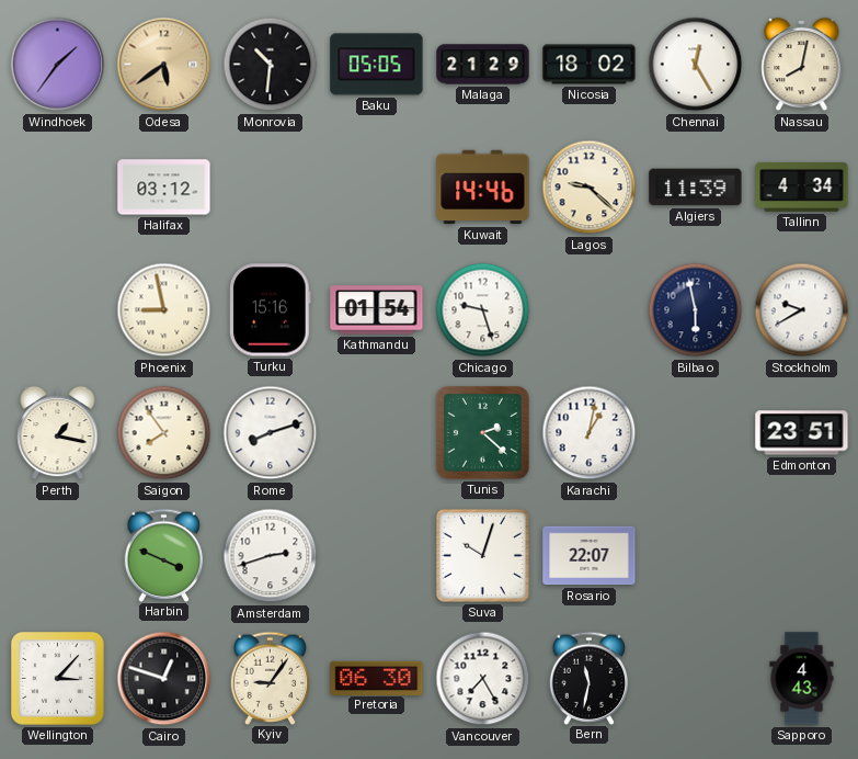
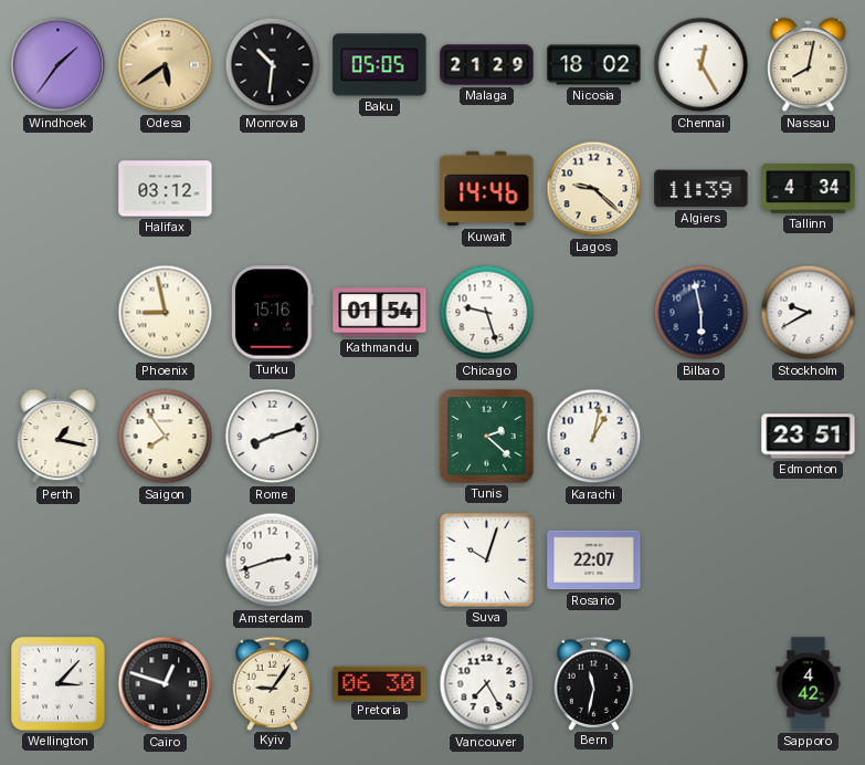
Harbin: 3:49 -> none (164, 555)
Sapporo: 4:43 -> 4:42 (809, 684)
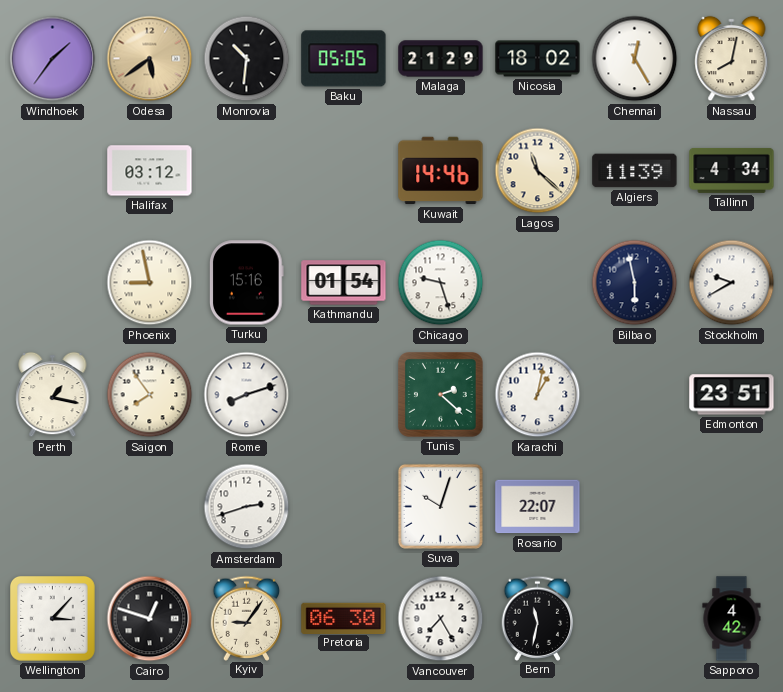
Lagos: 9:22 -> 11:22 (538, 171)
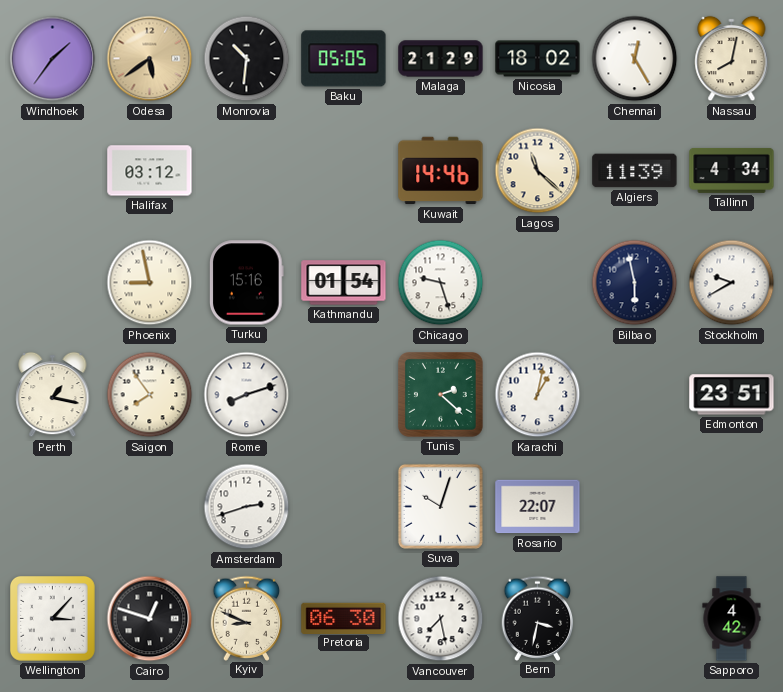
Kyiv: 9:06 -> 8:49 (247, 618)
Vancouver: 7:25 -> 7:28 (441, 619)
Bern: 11:32 -> 3:32 (538, 618)
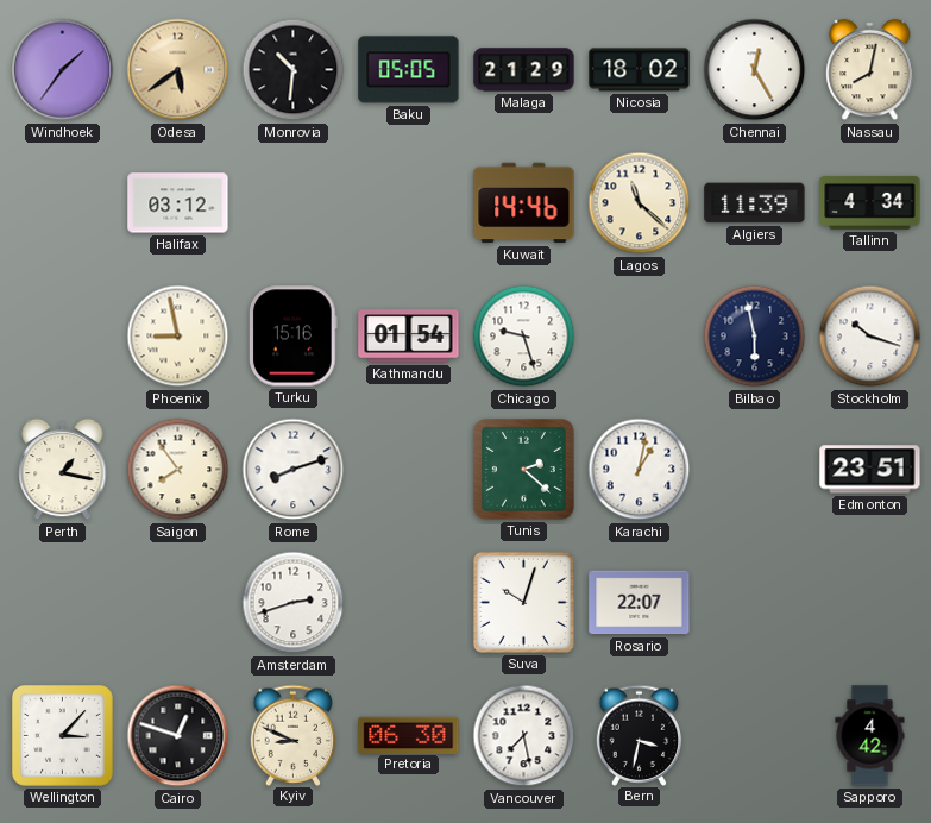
Stockholm: 9:40 -> 10:18 (870, 337)
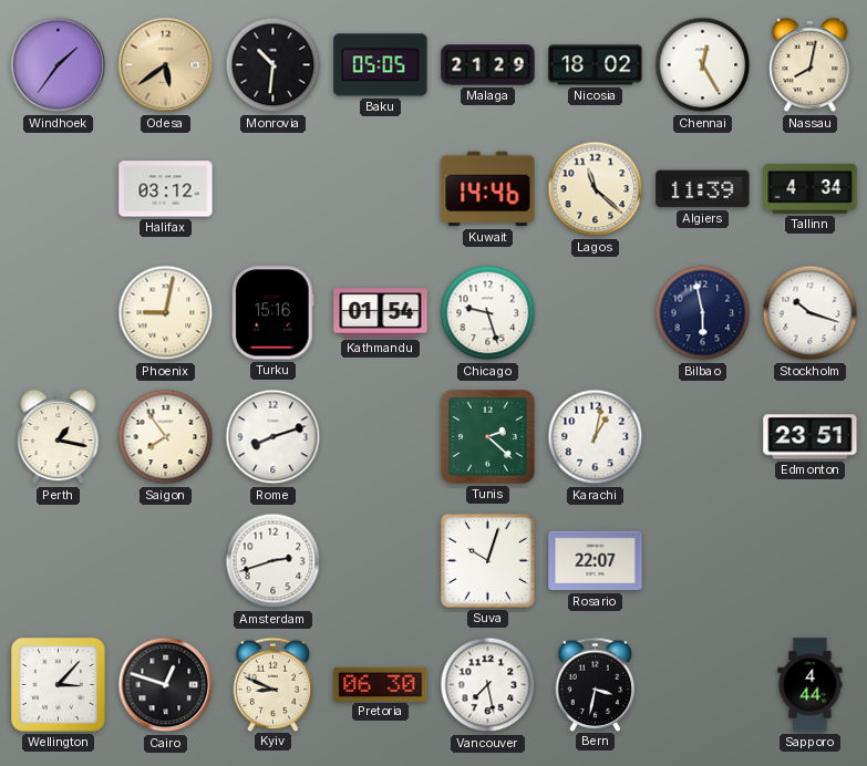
Phoenix: 8:58 -> 9:02 (166, 313)
Sapporo: 4:42 -> 4:44 (811, 685)
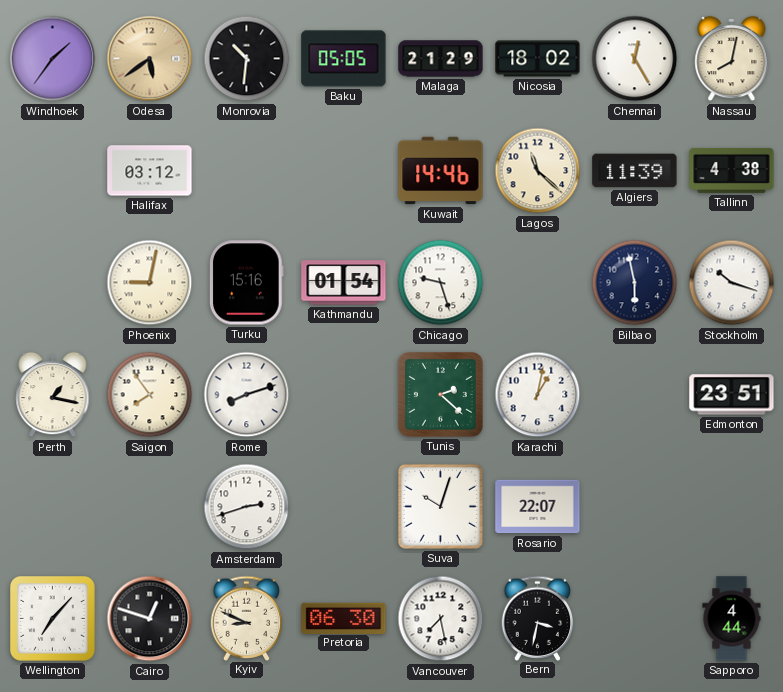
Tallinn: 4:34 -> 4:38 (732, 170)
Wellington: 3:07 -> 7:07 (53, 619)
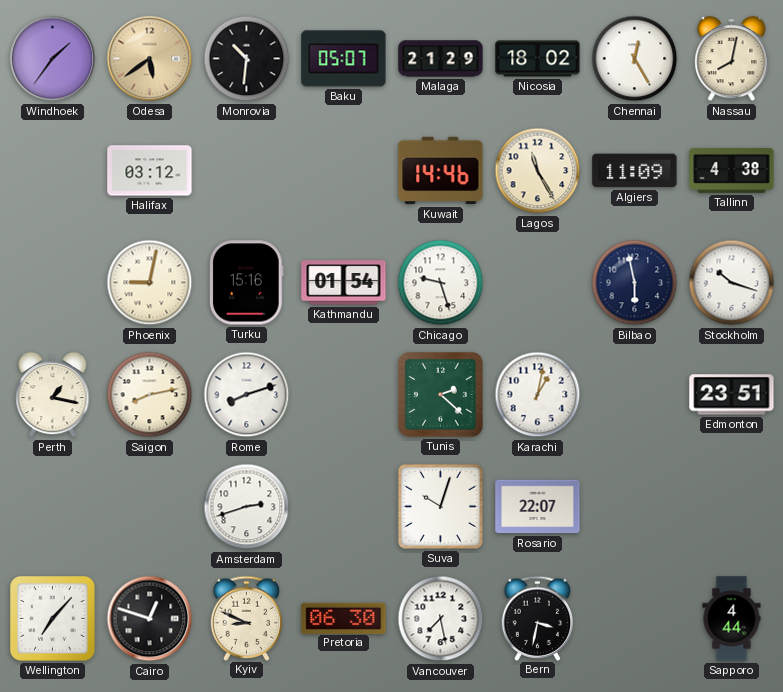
Baku: 05:05 -> 05:07 (344, 59)
Lagos: 11:22 -> 11:25 (538, 171)
Algiers: 11:39 -> 11:09 (635, 171)
Saigon: 7:54 -> 8:13 (150, 395)
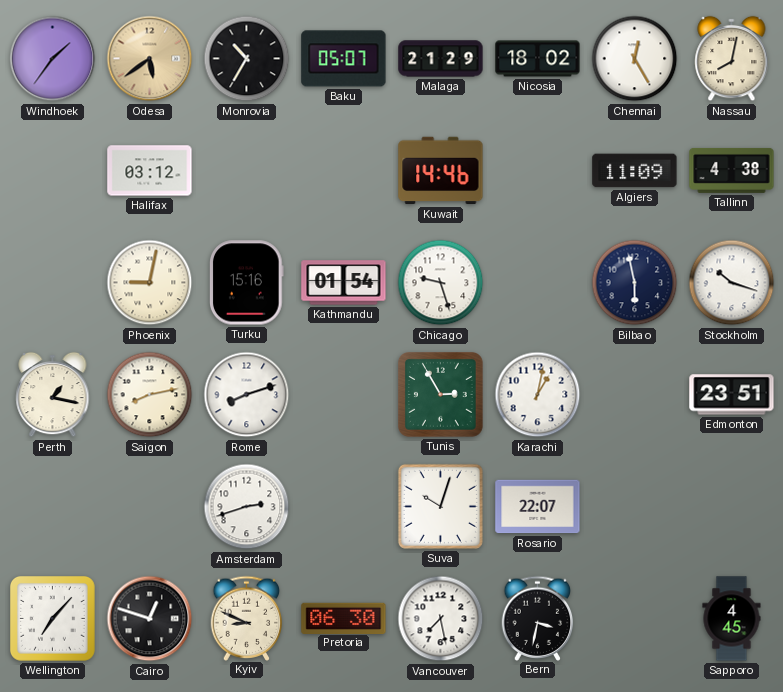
Monrovia: 10:31 -> 10:35 (247, 59)
Lagos: 11:25 -> none (538, 171)
Tunis: 2:22 -> 2:55 (441, 395)
Sapporo: 4:44 -> 4:45 (732, 619)
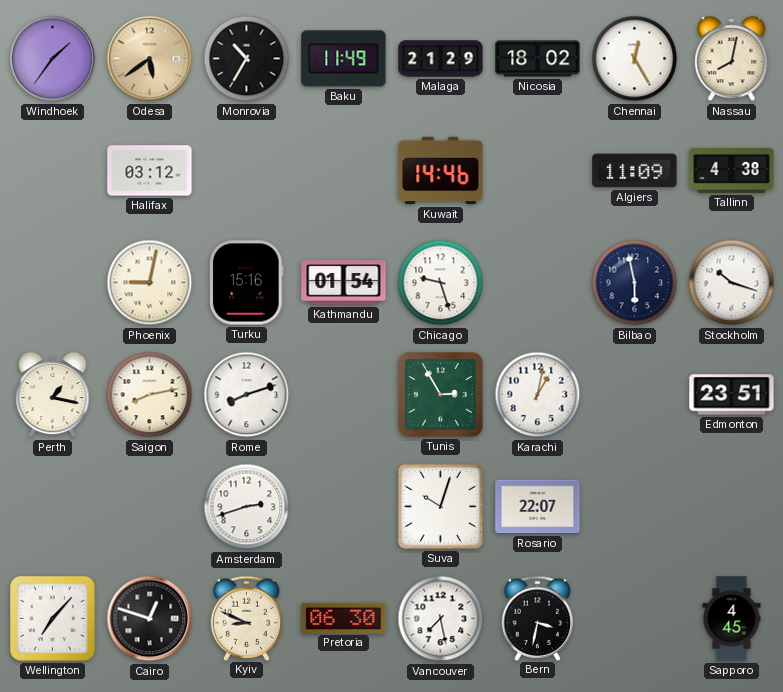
Baku: 05:07 -> 11:49 (344, 59)
